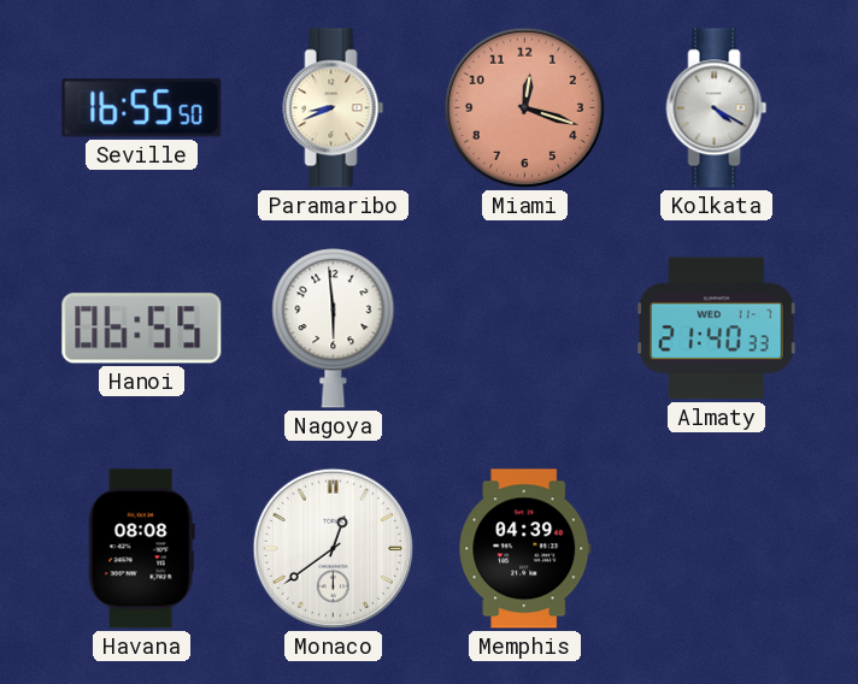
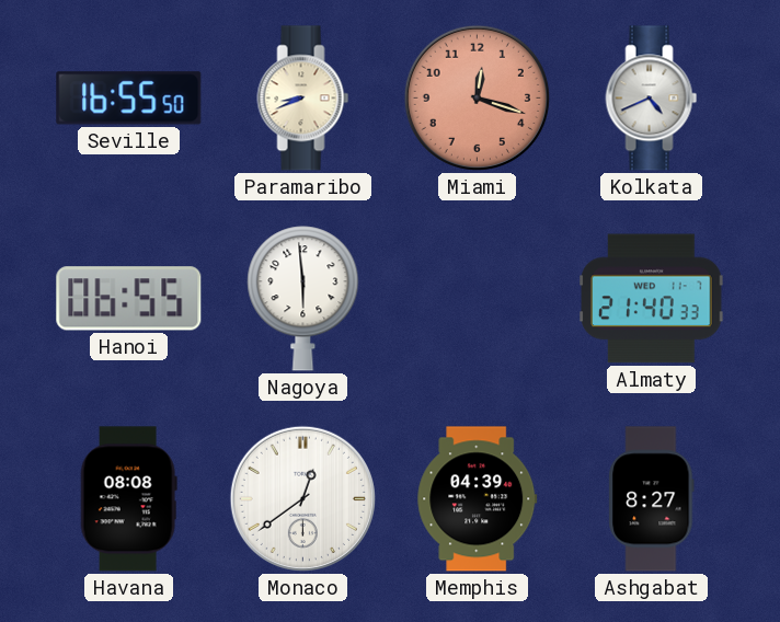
Kolkata: 4:20 -> 4:41 (652, 99)
Ashgabat: none -> 8:27 (652, 499)
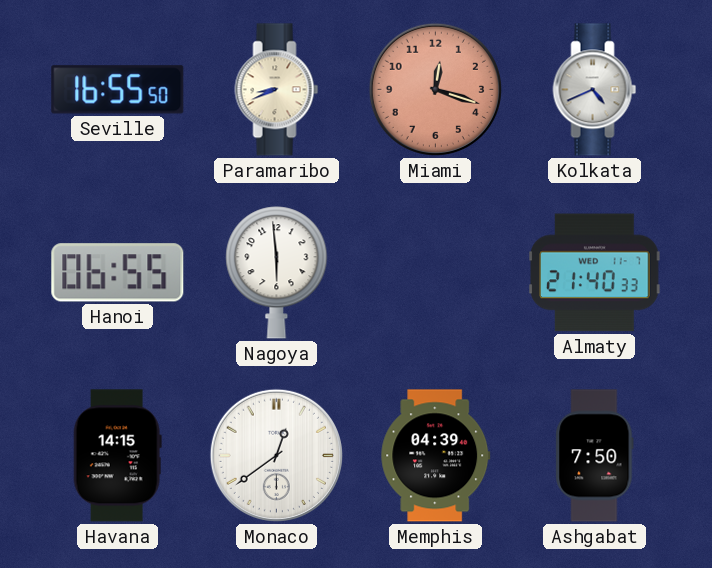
Havana: 08:08 -> 14:15 (117, 456)
Ashgabat: 8:27 -> 7:50 (595, 456)
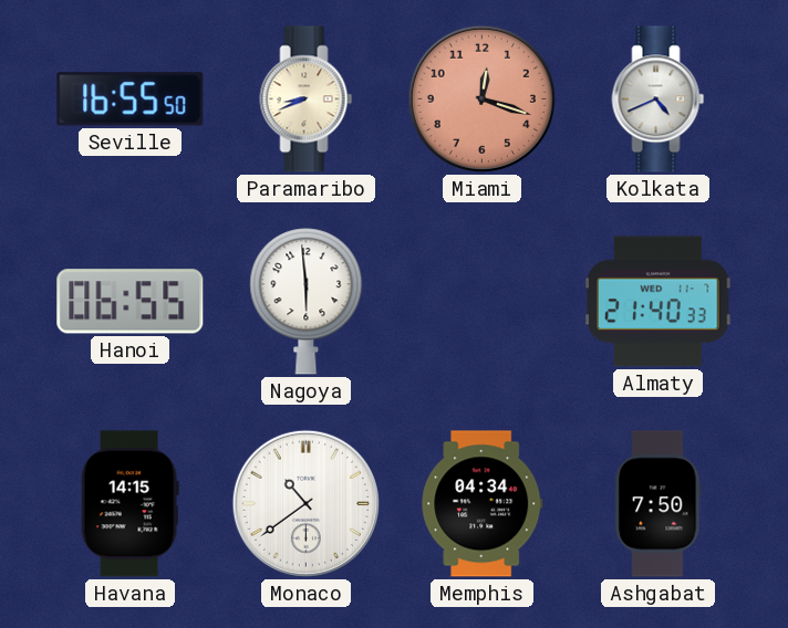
Monaco: 12:39 -> 10:39 (305, 503)
Memphis: 04:39 -> 04:34 (483, 504)
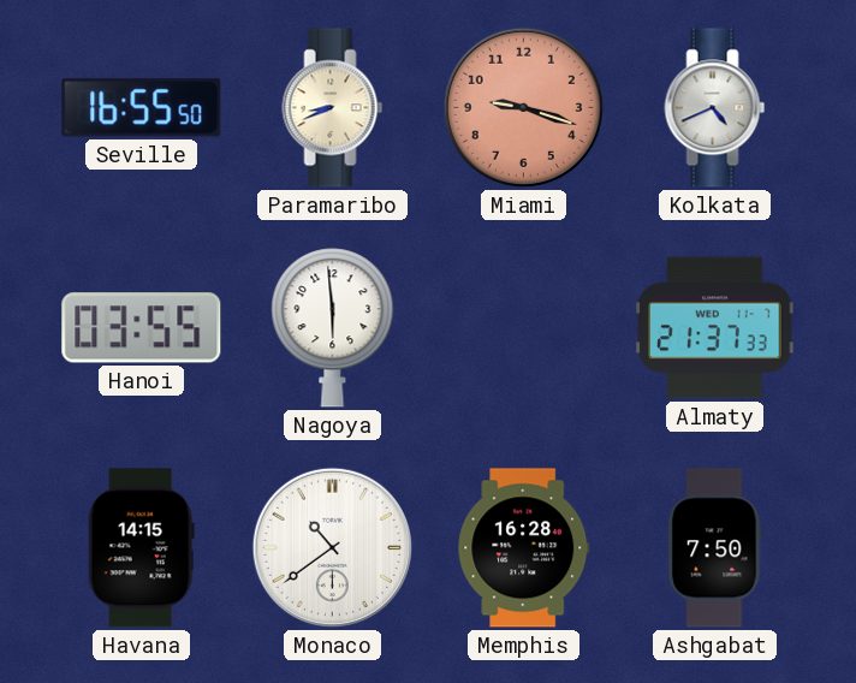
Miami: 12:18 -> 9:18 (523, 107)
Hanoi: 06:55 -> 03:55 (142, 328)
Almaty: 21:40 -> 21:37 (715, 328)
Memphis: 04:34 -> 16:28 (524, 548)
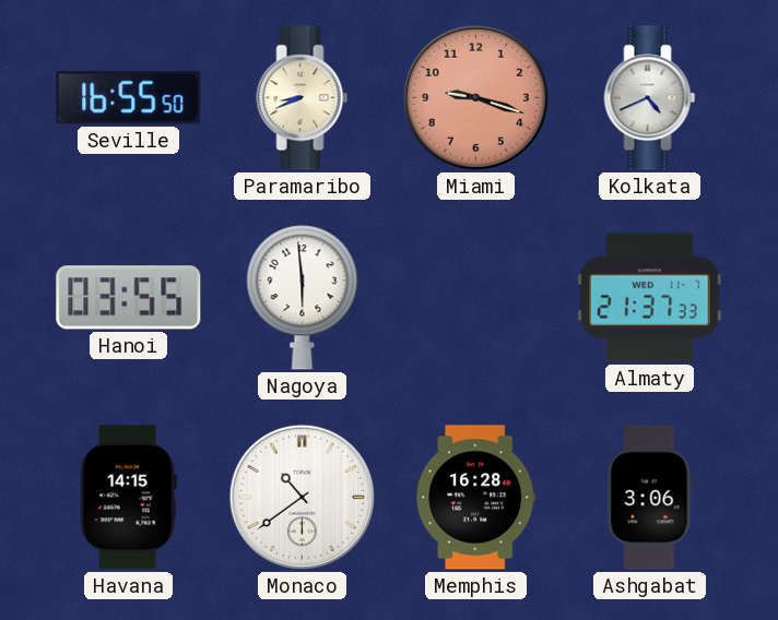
Ashgabat: 7:50 -> 3:06 (650, 498)
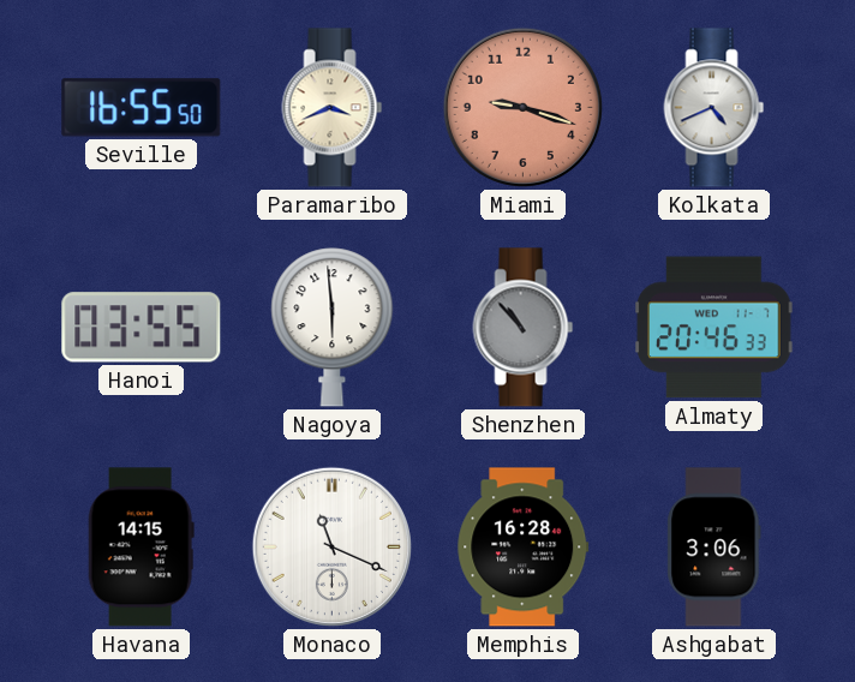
Paramaribo: 8:41 -> 3:41 (333, 108)
Shenzhen: none -> 10:53 (524, 328)
Almaty: 21:37 -> 20:46 (715, 328)
Monaco: 10:39 -> 11:19 (331, 546)
